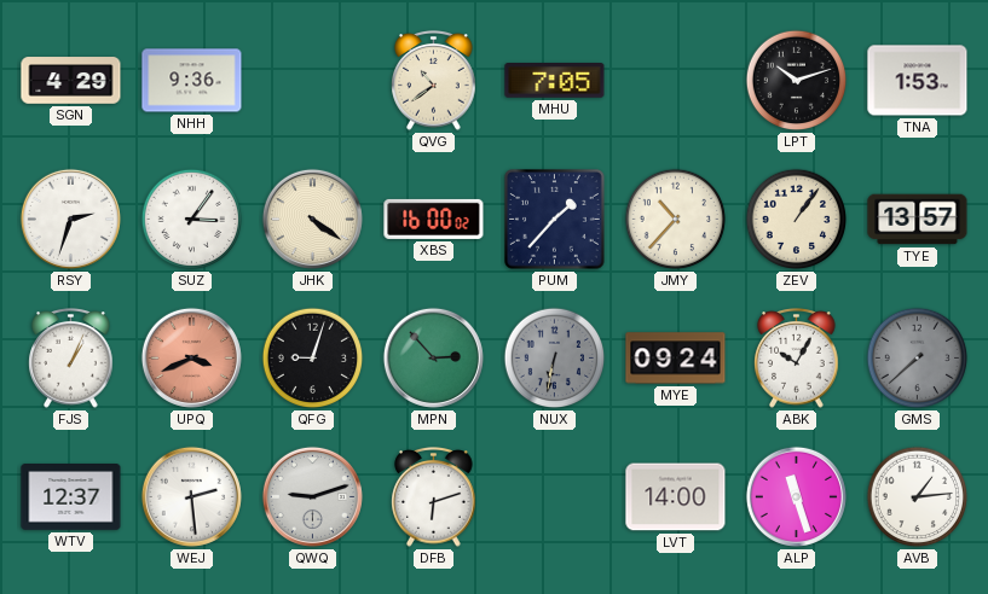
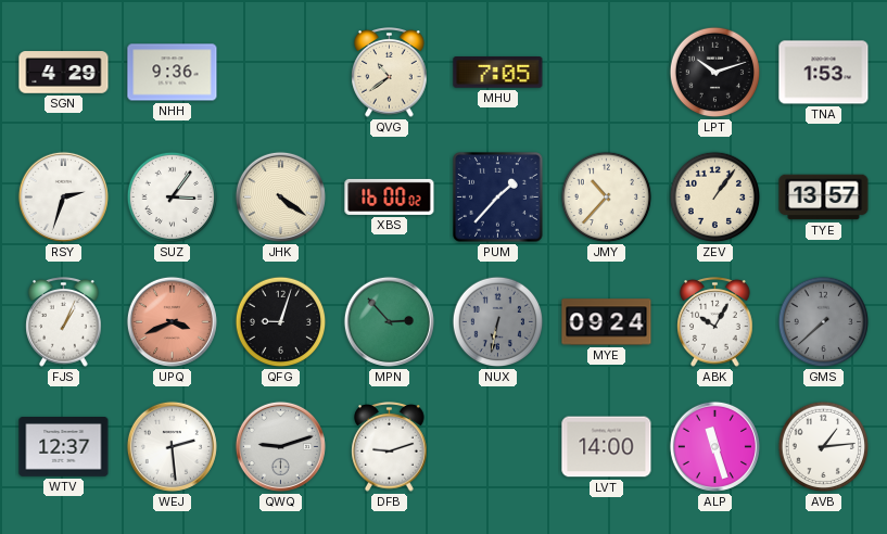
DFB: 6:12 -> 9:12 (390, 447)
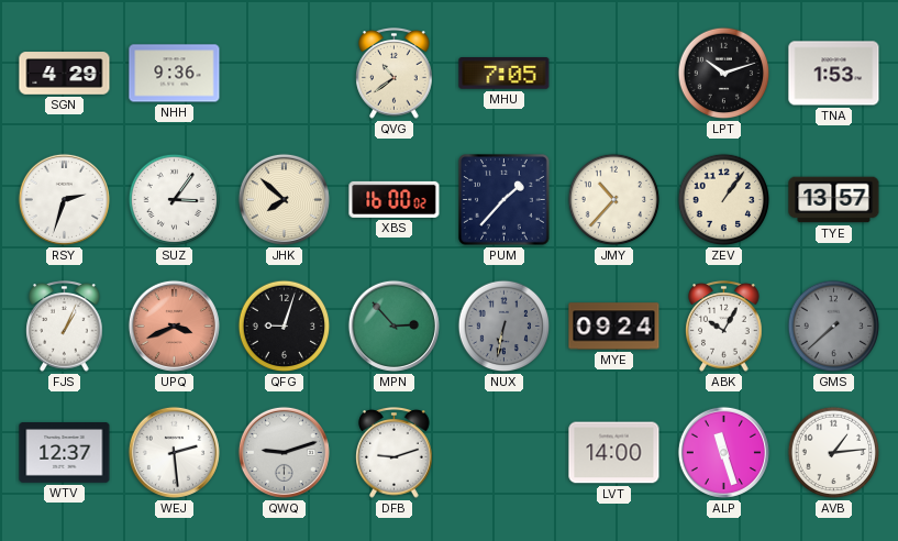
JHK: 4:21 -> 7:52 (284, 199)
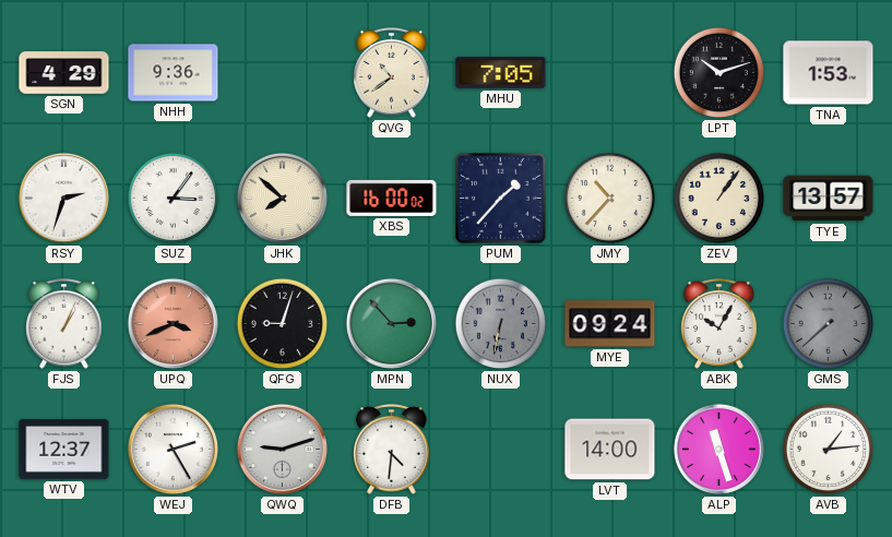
WEJ: 2:29 -> 2:25 (173, 449)
DFB: 9:12 -> 4:31 (392, 450)
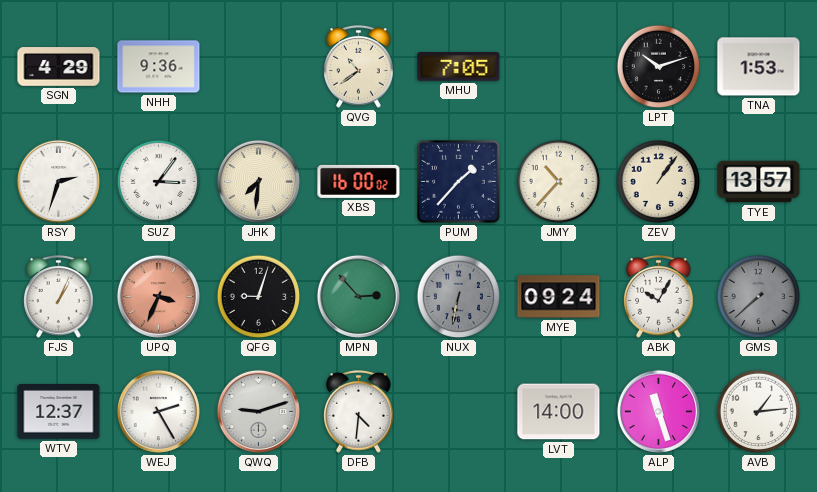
JHK: 7:52 -> 7:31 (258, 181)
UPQ: 3:41 -> 3:34 (158, 296)
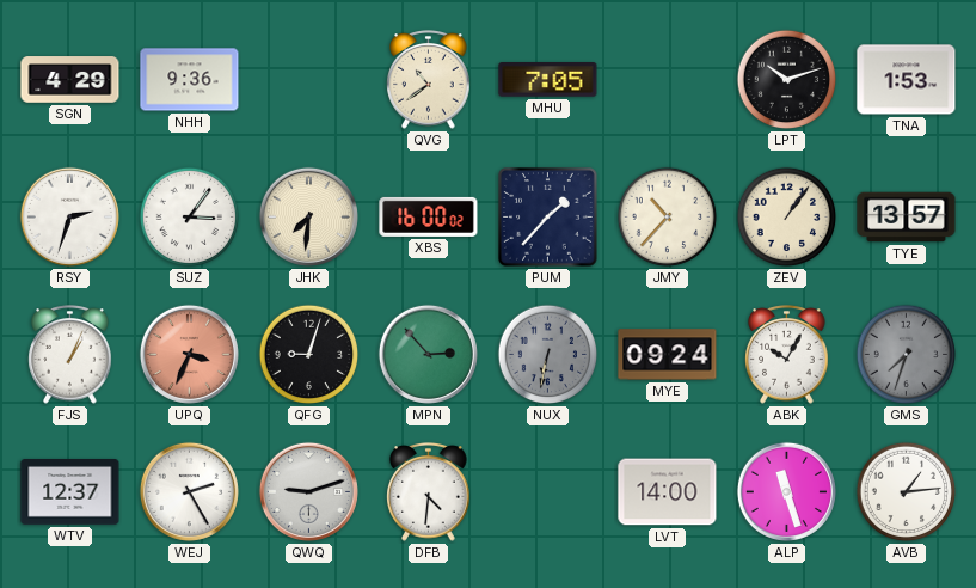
GMS: 7:38 -> 7:33 (907, 355)
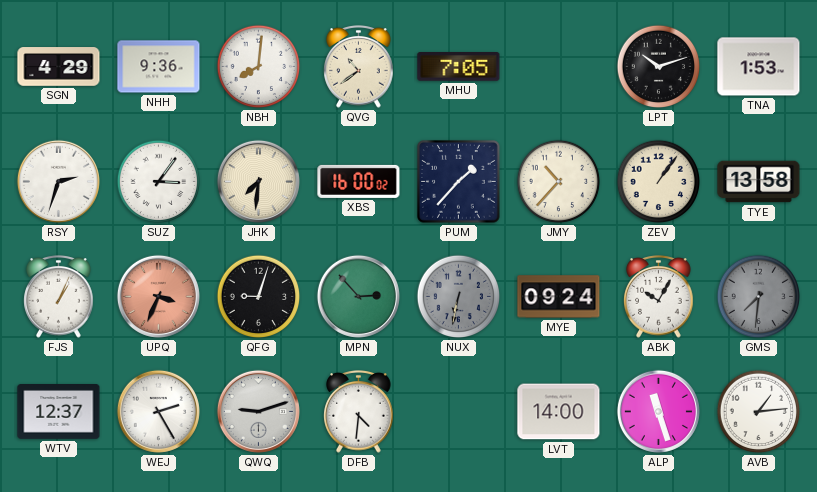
NBH: none -> 8:01 (259, 67)
TYE: 13:57 -> 13:58 (759, 182)
GMS: 7:33 -> 7:31 (759, 297)
